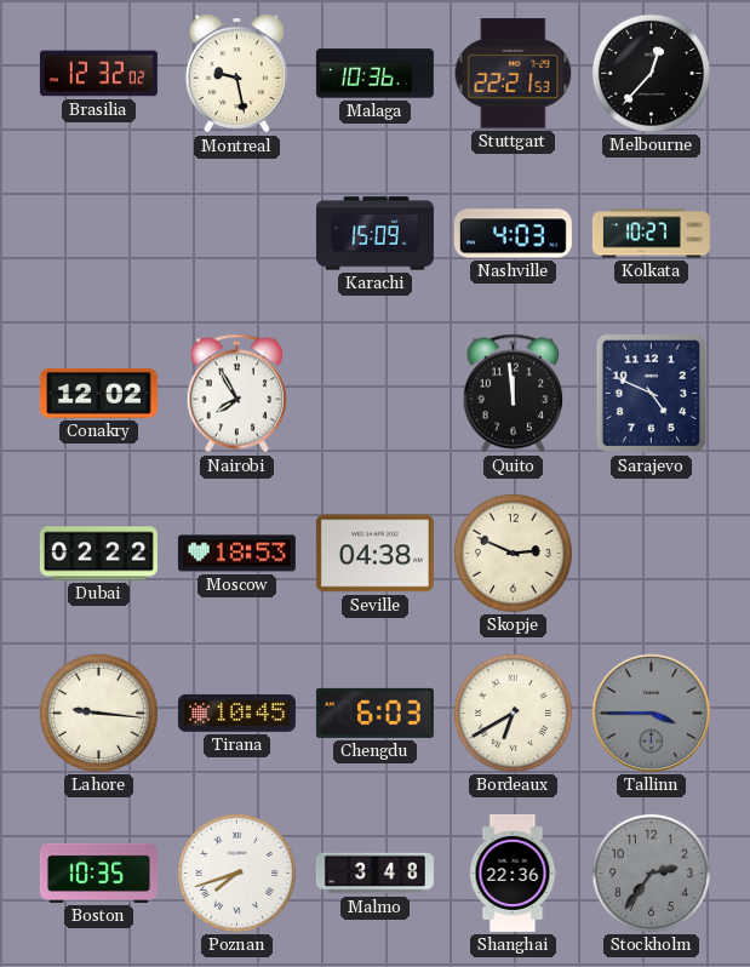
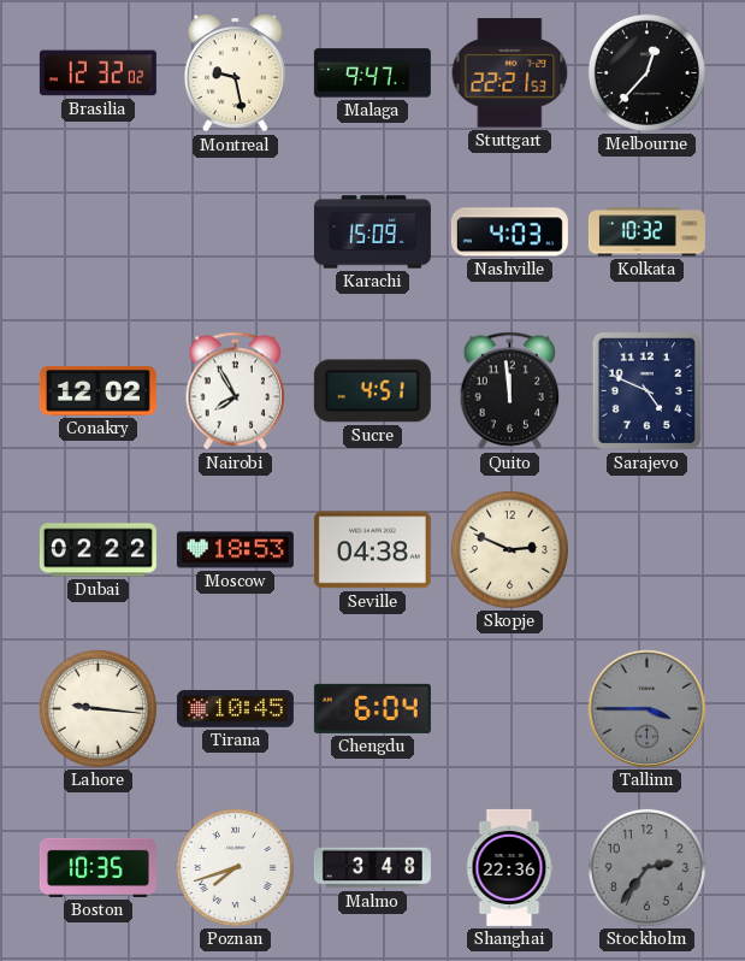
Malaga: 10:36 -> 9:47 (372, 73)
Kolkata: 10:27 -> 10:32 (646, 232)
Sucre: none -> 4:51 (372, 391)
Chengdu: 6:03 -> 6:04 (372, 708)
Bordeaux: 6:40 -> none (513, 713)
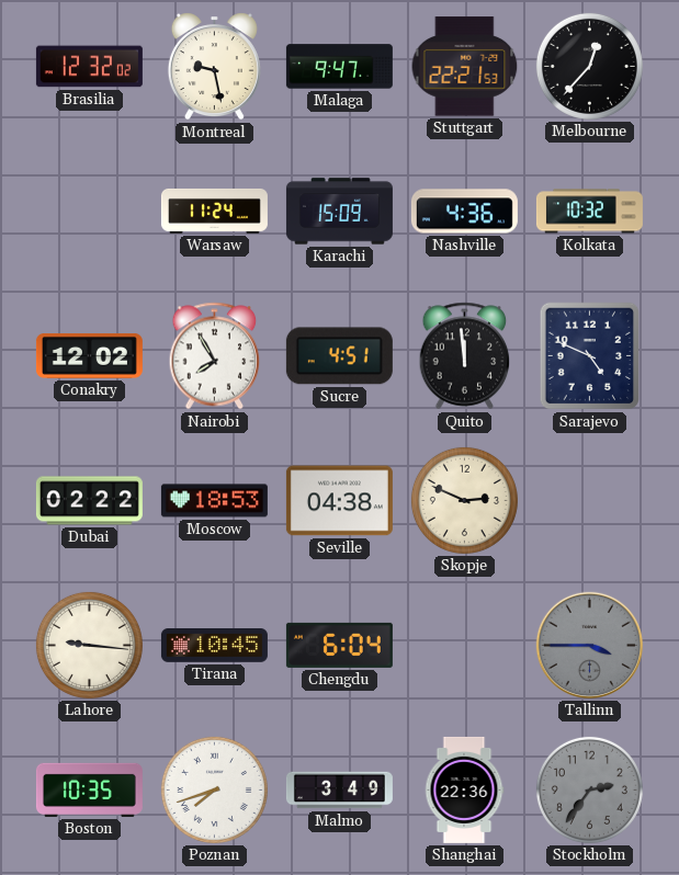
Warsaw: none -> 11:24 (214, 211)
Nashville: 4:03 -> 4:36 (464, 212)
Malmo: 3:48 -> 3:49 (339, 791)
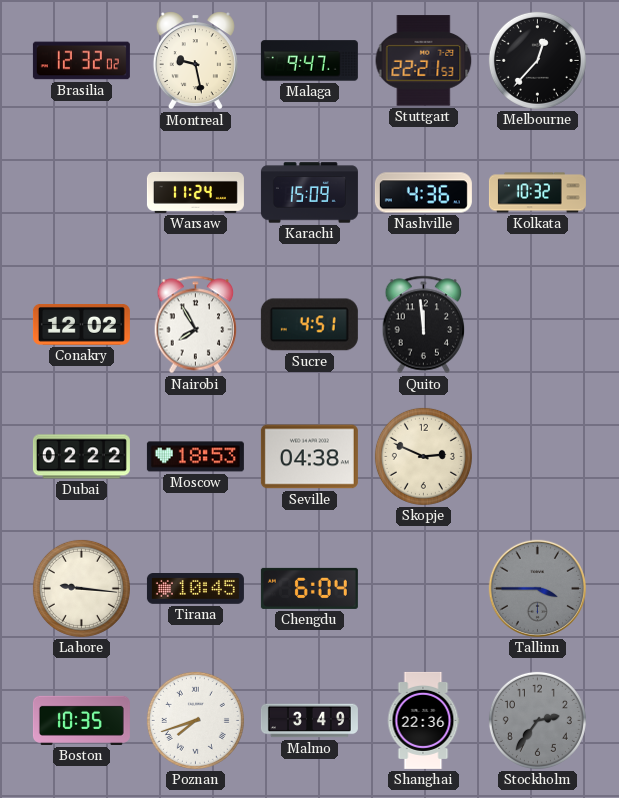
Sarajevo: 4:49 -> none (590, 356)
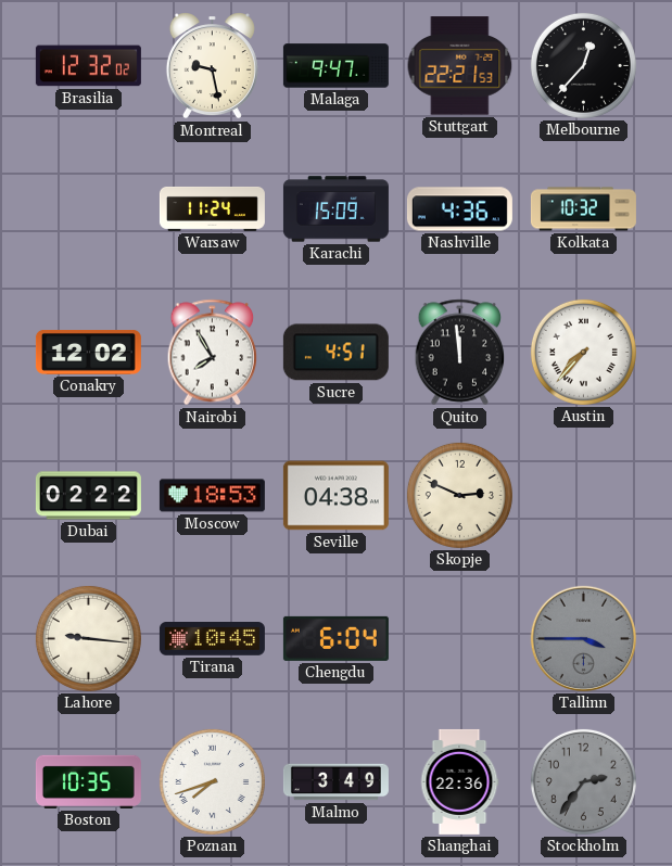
Austin: none -> 7:37 (583, 352)
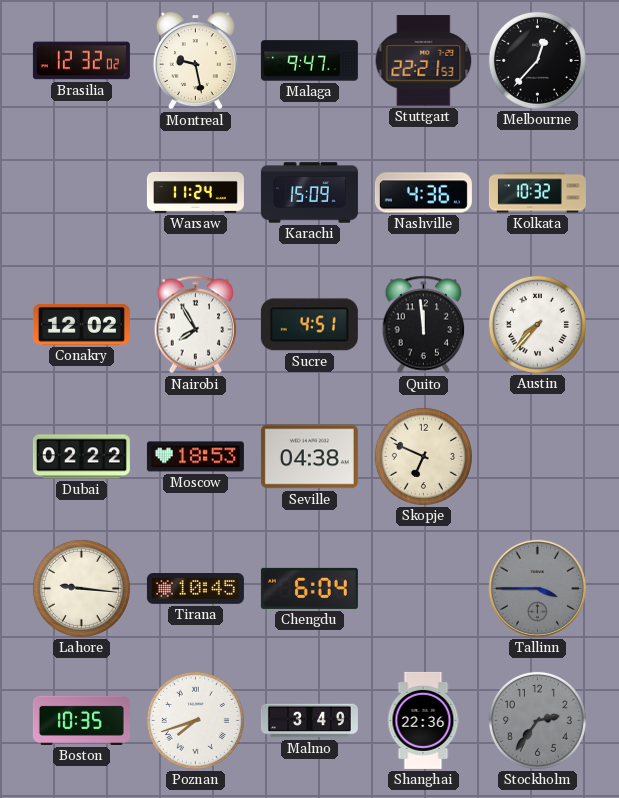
Skopje: 2:49 -> 6:49 (423, 456)
